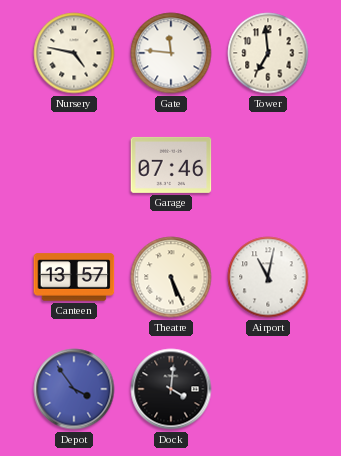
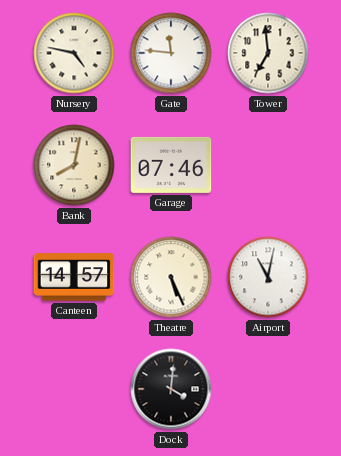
Bank: none -> 8:02 (74, 165)
Canteen: 13:57 -> 14:57 (74, 277)
Depot: 3:54 -> none (74, 389)
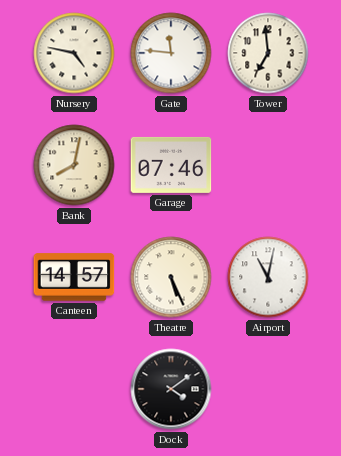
Dock: 4:01 -> 4:09 (171, 389)
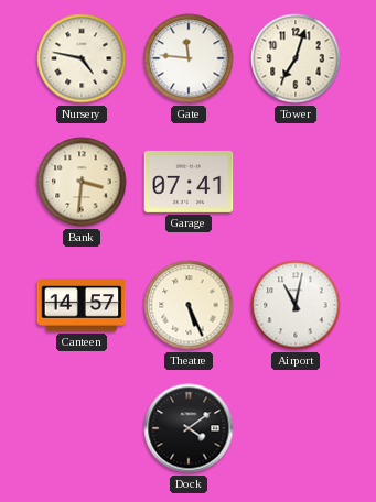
Tower: 6:59 -> 7:03 (296, 58)
Bank: 8:02 -> 3:31 (82, 182)
Garage: 07:46 -> 07:41 (189, 182)
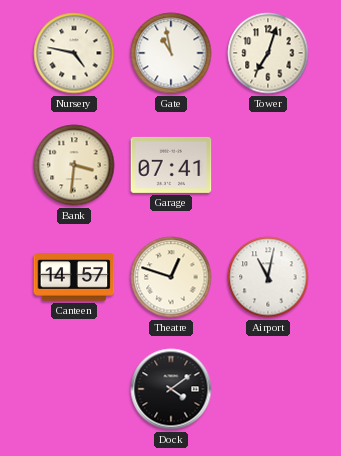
Gate: 11:46 -> 10:58 (171, 53)
Theatre: 5:26 -> 12:48 (171, 277)
